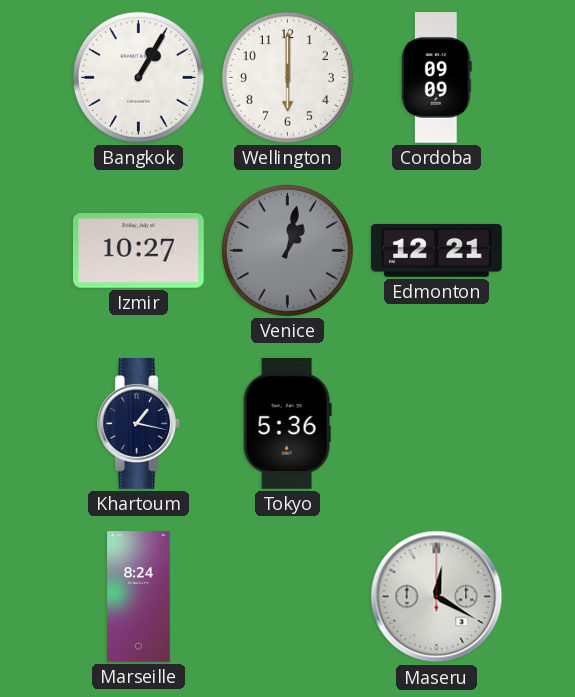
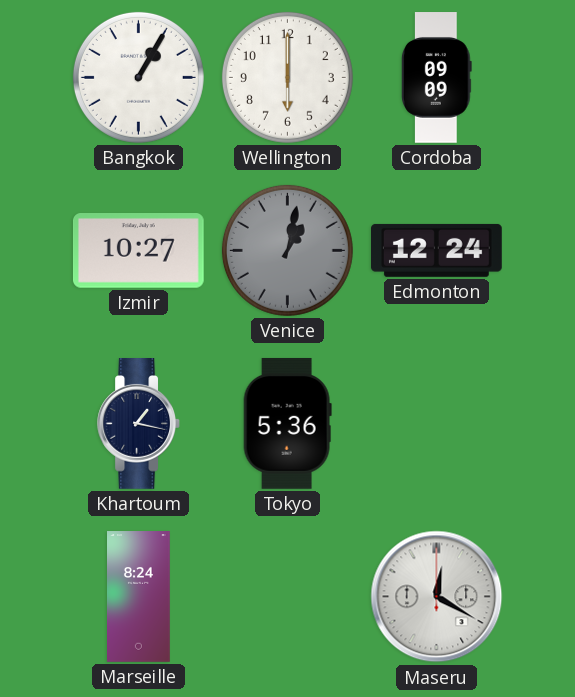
Edmonton: 12:21 -> 12:24 (437, 250)
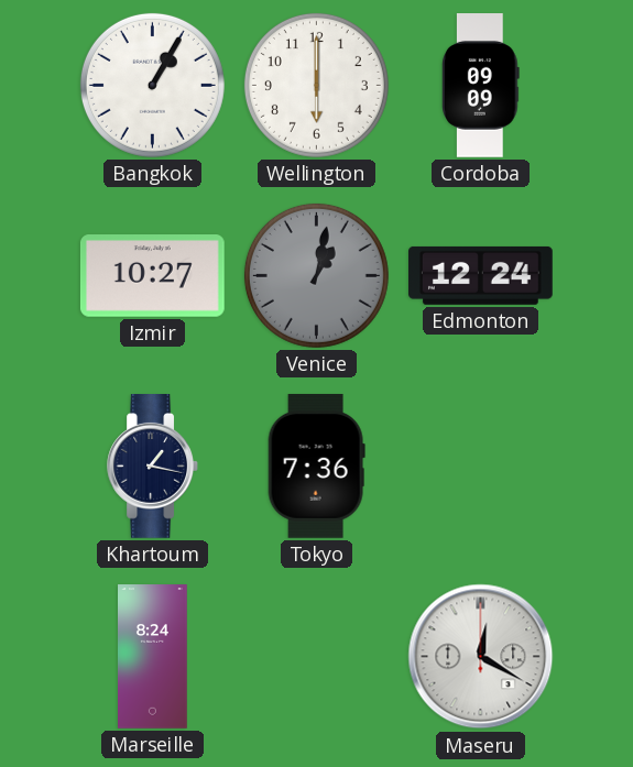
Tokyo: 5:36 -> 7:36 (316, 465)
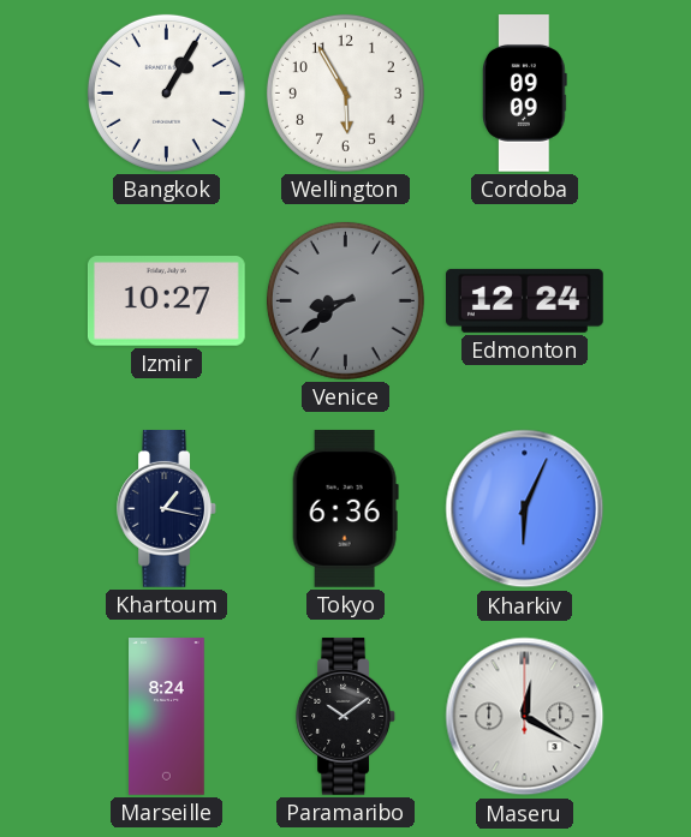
Wellington: 6:00 -> 5:55 (345, 92)
Venice: 1:02 -> 8:39 (345, 300)
Tokyo: 7:36 -> 6:36 (345, 508)
Kharkiv: none -> 6:04 (525, 509)
Paramaribo: none -> 10:09 (345, 717)
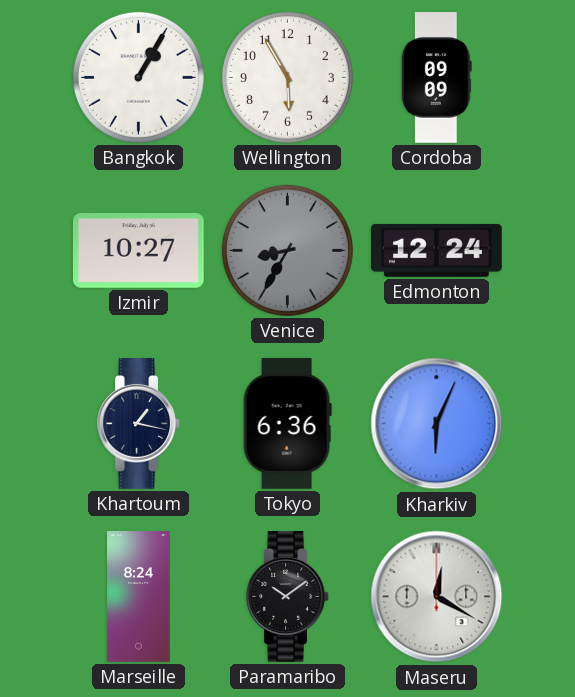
Venice: 8:39 -> 8:35 (287, 250)
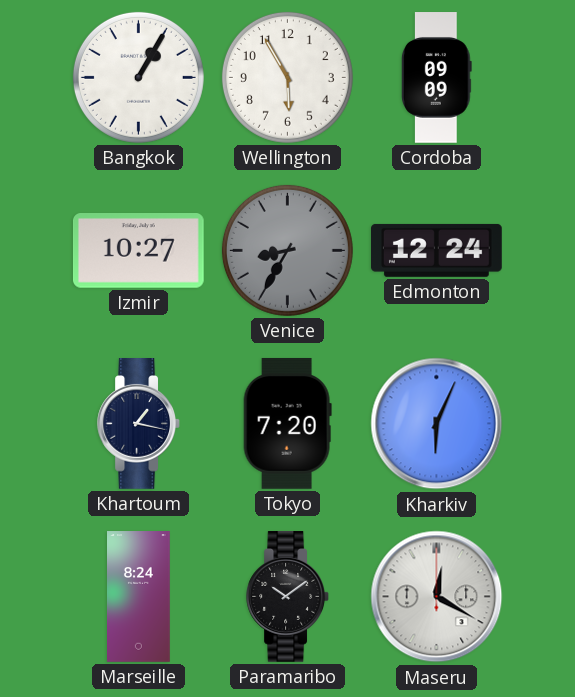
Tokyo: 6:36 -> 7:20 (287, 423)
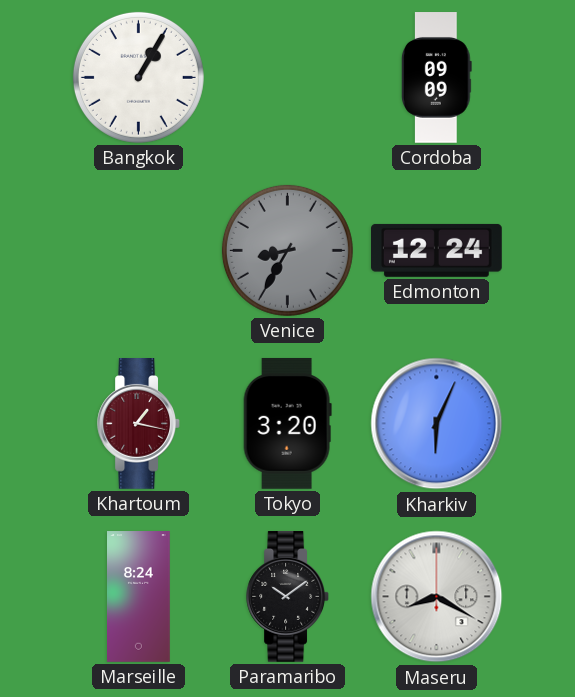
Wellington: 5:55 -> none (287, 77)
Izmir: 10:27 -> none (138, 251)
Khartoum dial: navy -> burgundy (138, 424)
Tokyo: 7:20 -> 3:20 (287, 423)
Maseru: 12:20 -> 8:20 (437, 597)
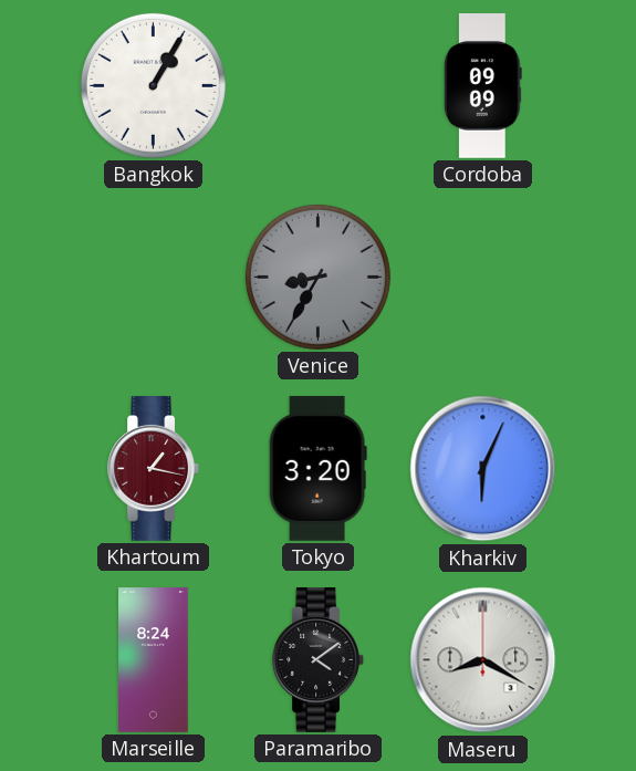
Edmonton: 12:24 -> none (437, 250)
Paramaribo: 10:09 -> 4:09 (317, 660)
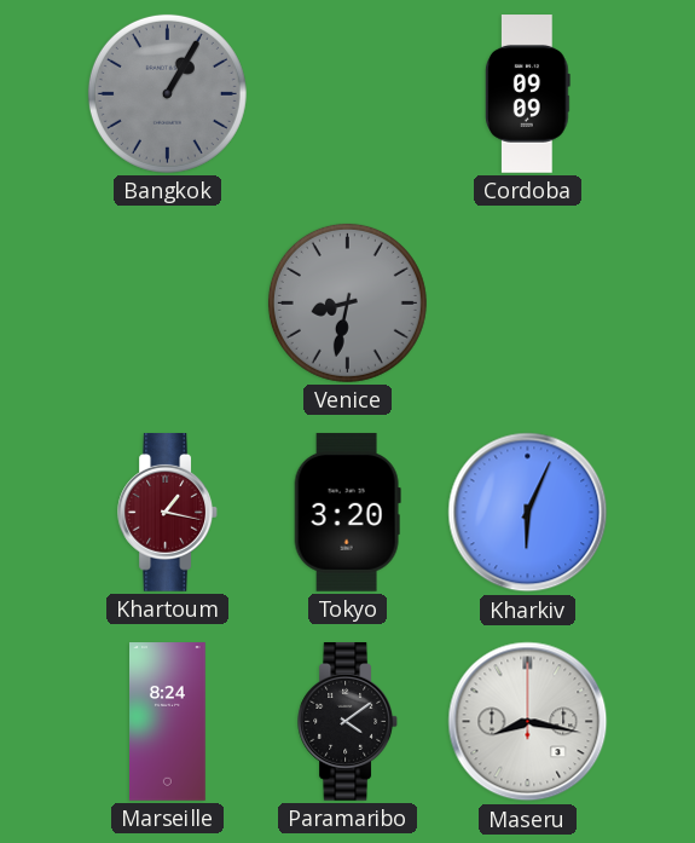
Bangkok dial: white -> grey (167, 93)
Venice: 8:35 -> 8:32 (347, 302)
Maseru: 8:20 -> 8:17 (528, 722)
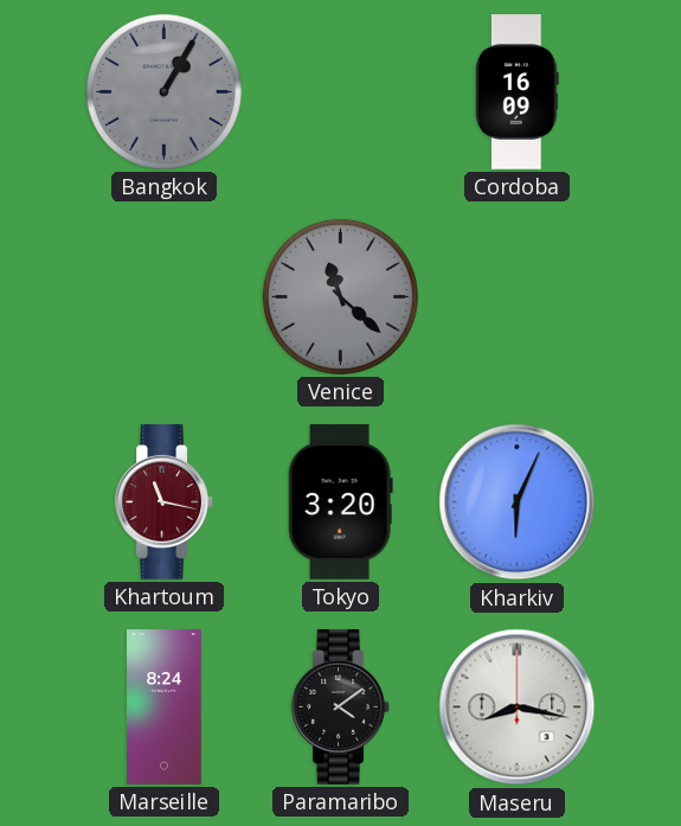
Cordoba: 09:09 -> 16:09 (518, 92)
Venice: 8:32 -> 11:22 (340, 296)
Khartoum: 1:17 -> 11:17 (163, 502)
